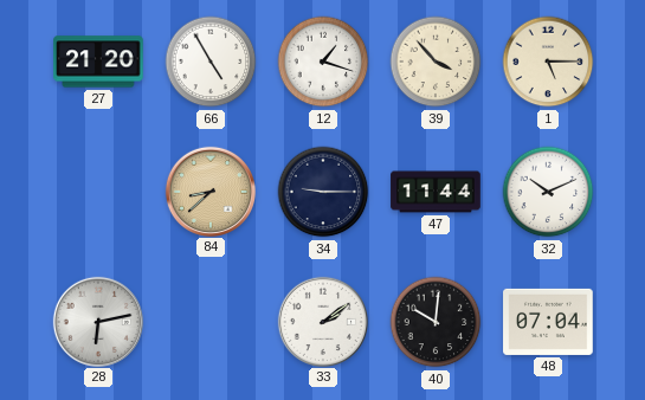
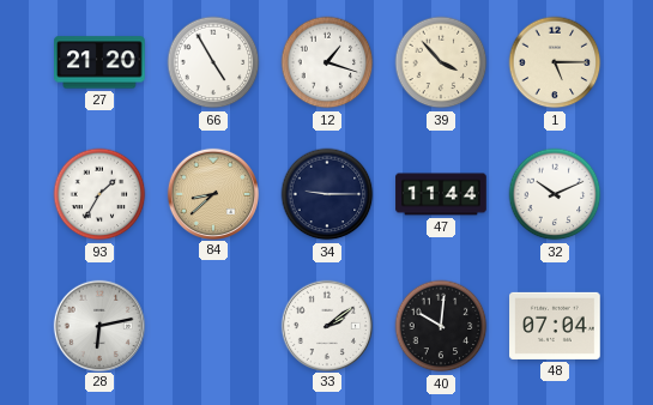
93: none -> 1:35 (99, 194)
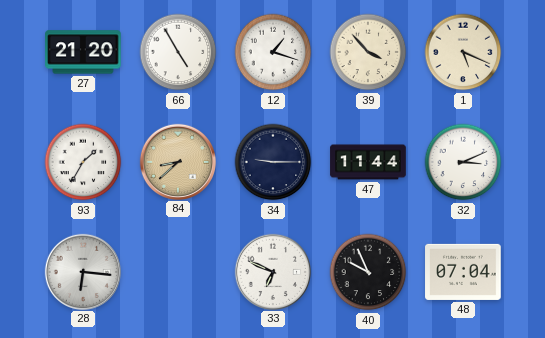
1: 5:15 -> 5:19 (463, 52)
32: 10:11 -> 3:11 (463, 162)
28: 6:13 -> 6:16 (82, 271)
33: 2:09 -> 6:49 (272, 271)
40: 10:01 -> 9:56 (368, 272)
